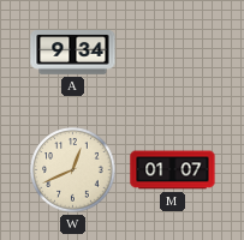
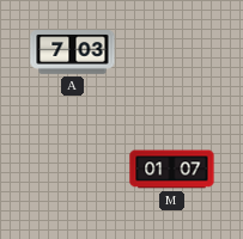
A: 9:34 -> 7:03 (73, 53)
W: 12:41 -> none (73, 170)
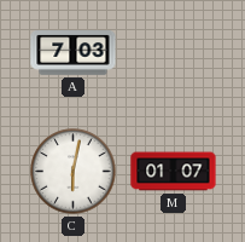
C: none -> 6:02 (74, 172)
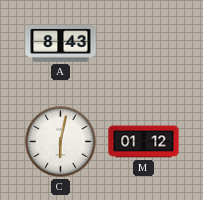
A: 7:03 -> 8:43 (61, 44)
M: 01:07 -> 01:12 (144, 142)
